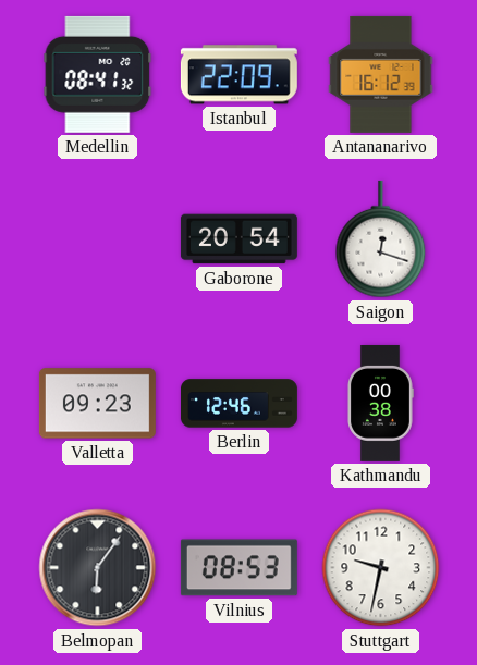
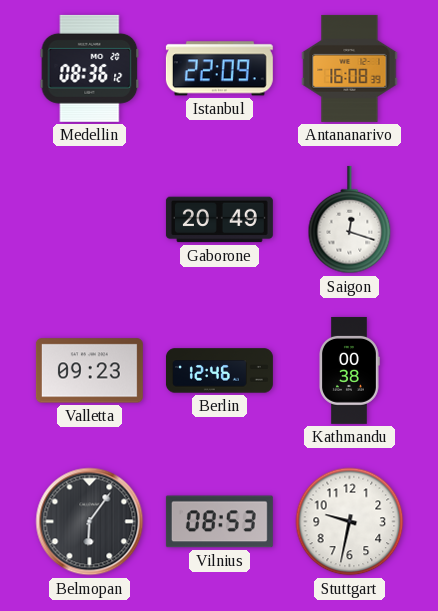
Medellin: 08:41 -> 08:36 (90, 68)
Antananarivo: 16:12 -> 16:08 (350, 68)
Gaborone: 20:54 -> 20:49 (219, 220)
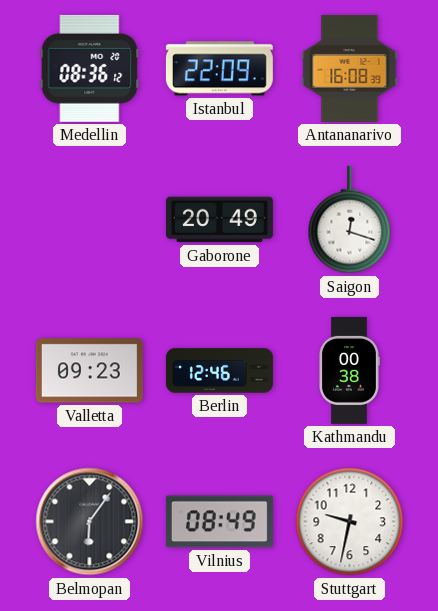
Vilnius: 08:53 -> 08:49 (219, 522)
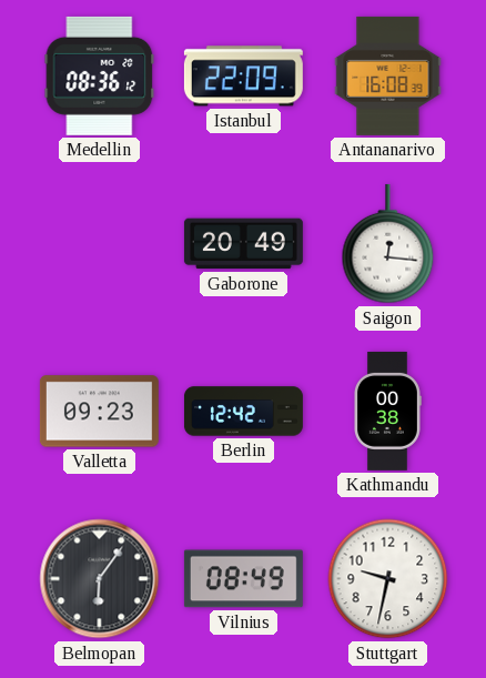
Saigon: 12:18 -> 12:16 (388, 244)
Berlin: 12:46 -> 12:42 (243, 412)
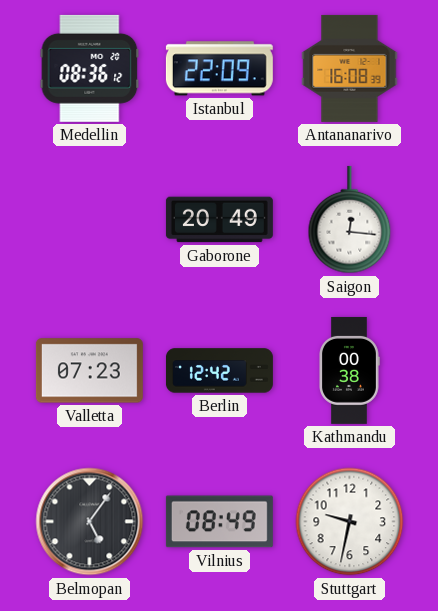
Valletta: 09:23 -> 07:23 (89, 371)
Belmopan: 6:06 -> 5:06 (90, 522)
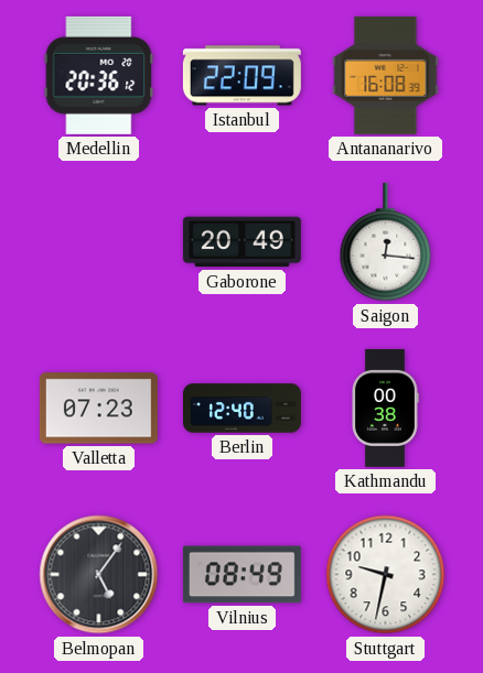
Medellin: 08:36 -> 20:36 (99, 75)
Berlin: 12:42 -> 12:40 (241, 409)
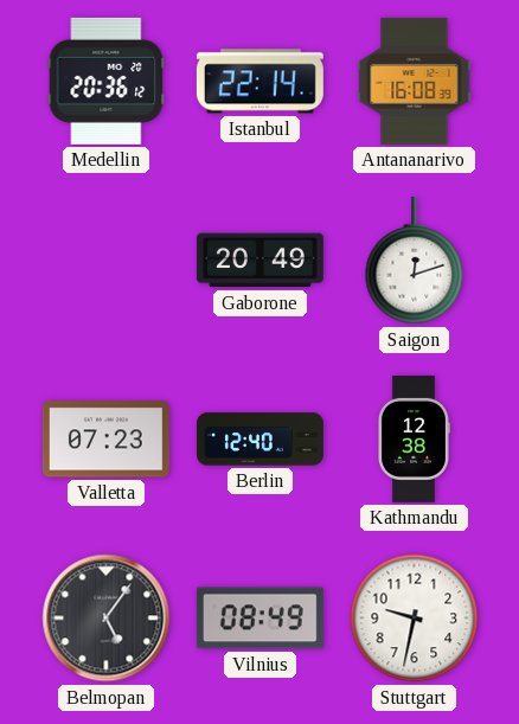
Istanbul: 22:09 -> 22:14 (259, 82)
Saigon: 12:16 -> 12:12 (415, 261)
Kathmandu: 00:38 -> 12:38 (415, 438)
